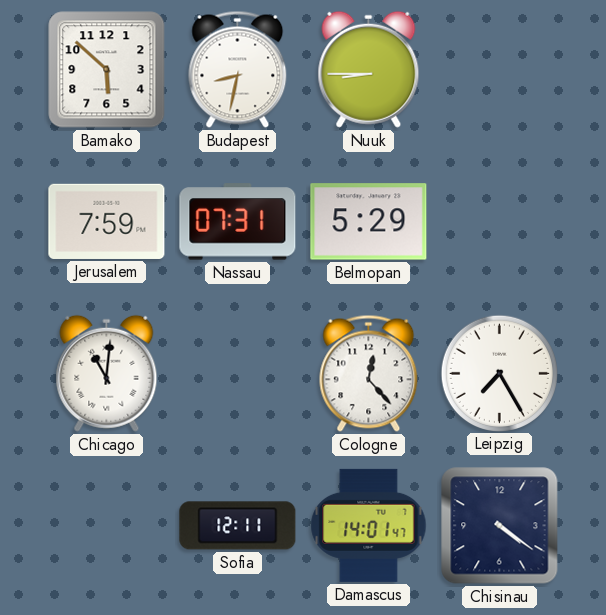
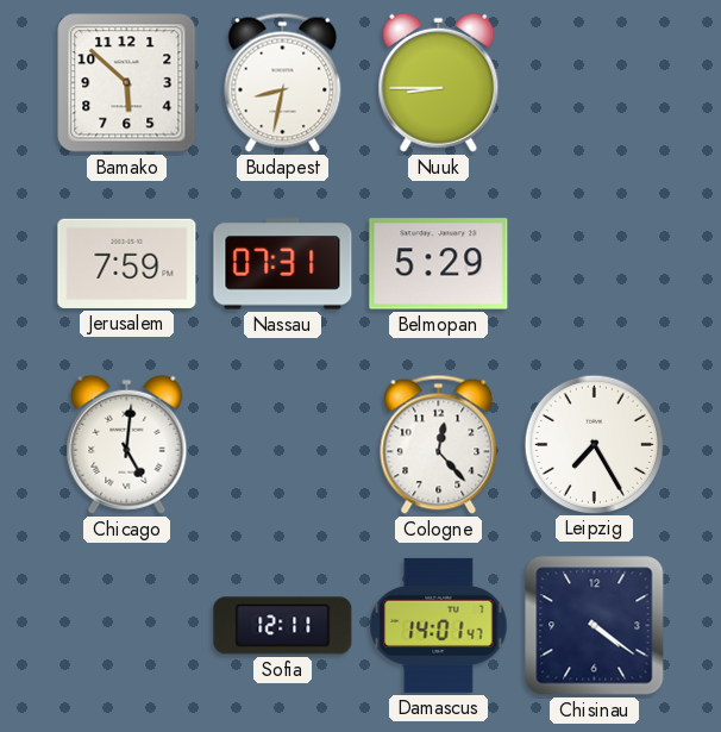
Chicago: 11:01 -> 5:01 (127, 444)
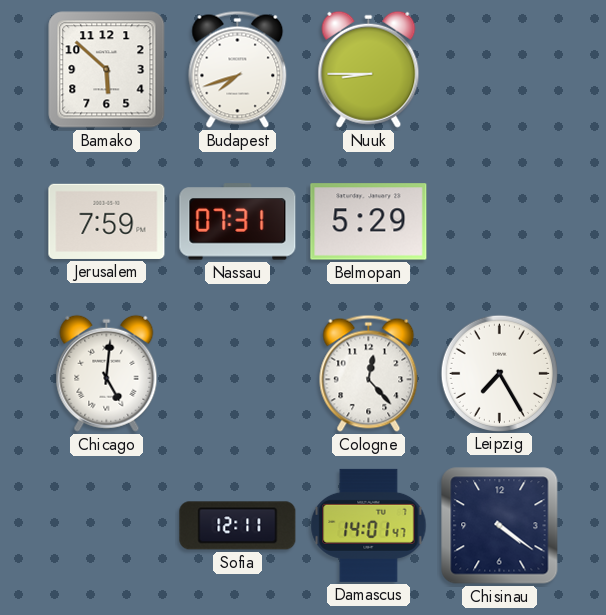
Budapest: 8:32 -> 7:42 (238, 69)
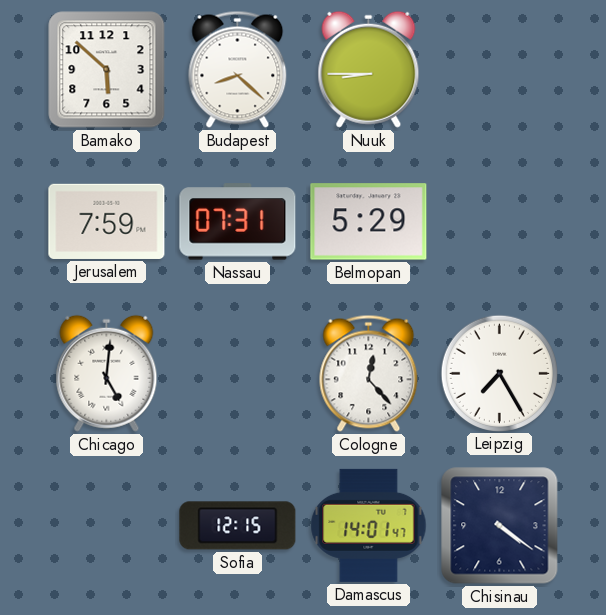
Budapest: 7:42 -> 8:22 (238, 69)
Sofia: 12:11 -> 12:15 (238, 526)
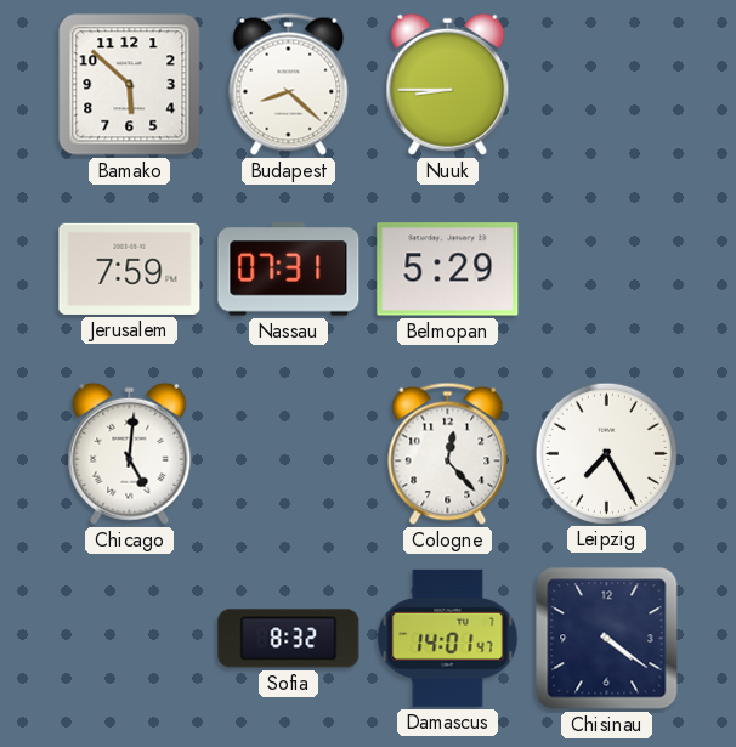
Sofia: 12:15 -> 8:32 (289, 639)
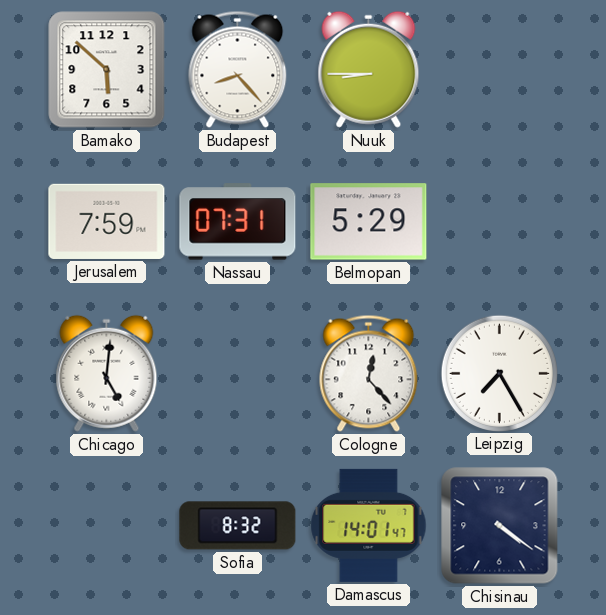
Budapest: 8:22 -> 8:23 (238, 69)
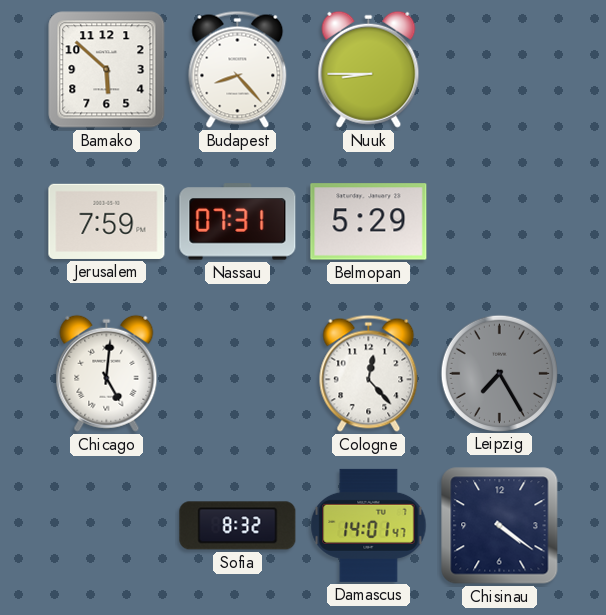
Leipzig dial: white -> grey (499, 373)
